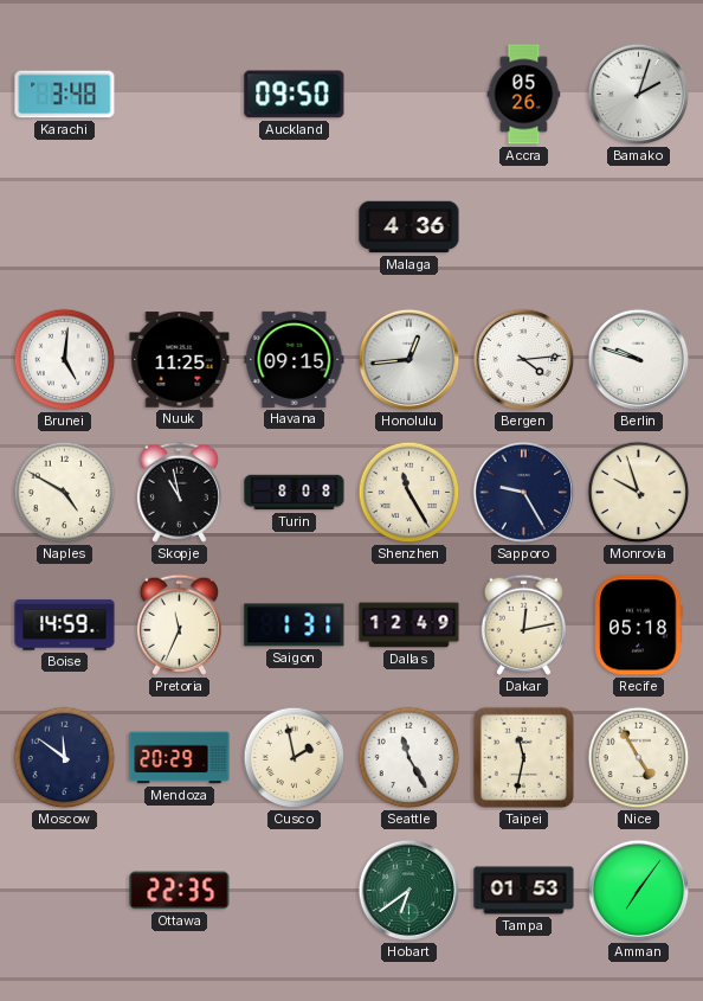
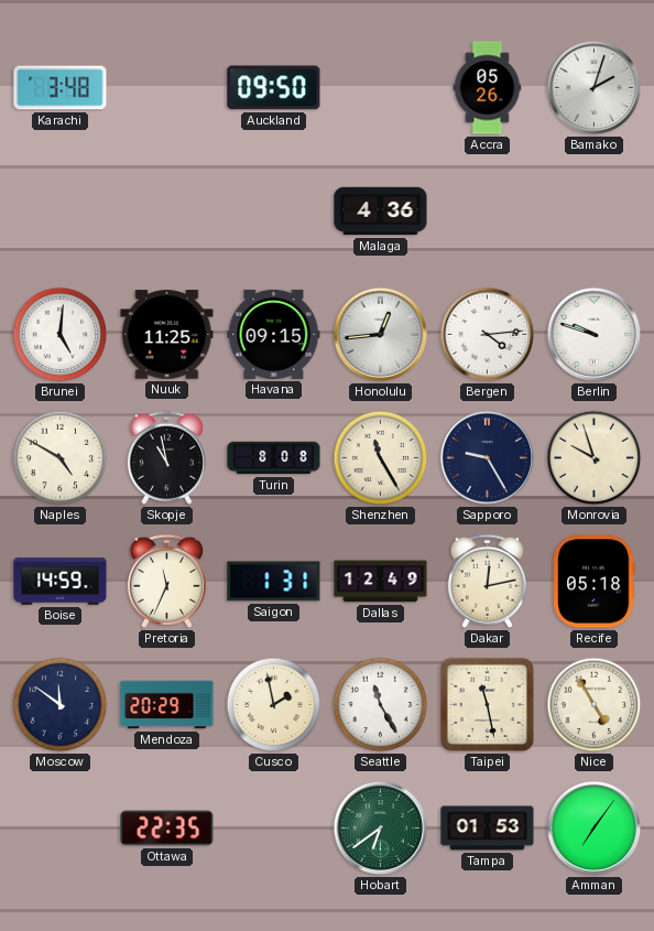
Taipei: 11:32 -> 11:28 (487, 704)
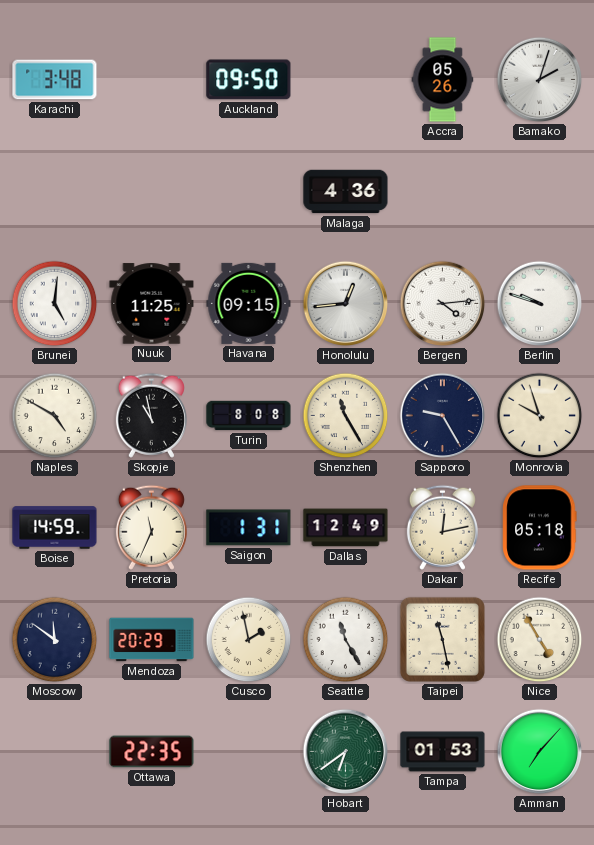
Amman: 7:06 -> 7:07 (540, 752)
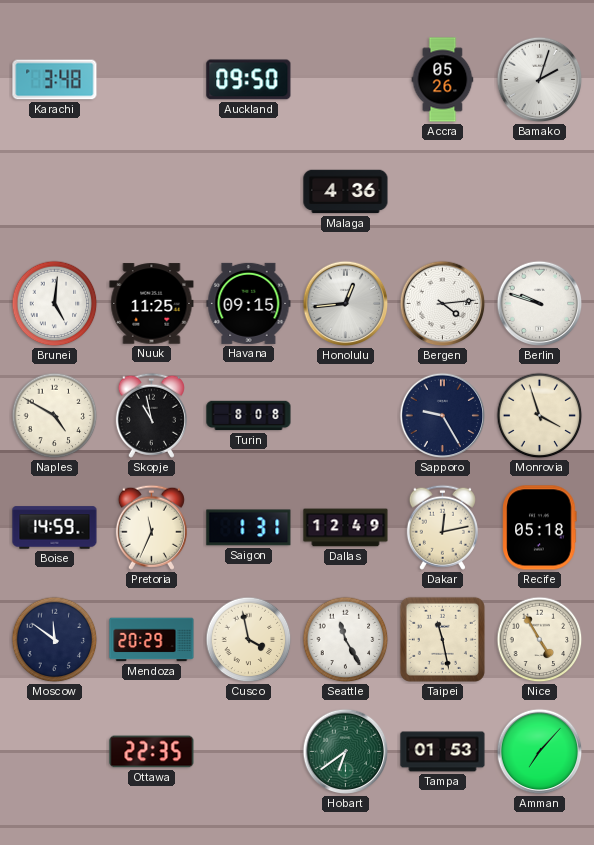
Shenzhen: 11:25 -> none (346, 416)
Monrovia: 9:57 -> 3:57 (540, 416)
Cusco: 1:58 -> 3:58 (249, 640)
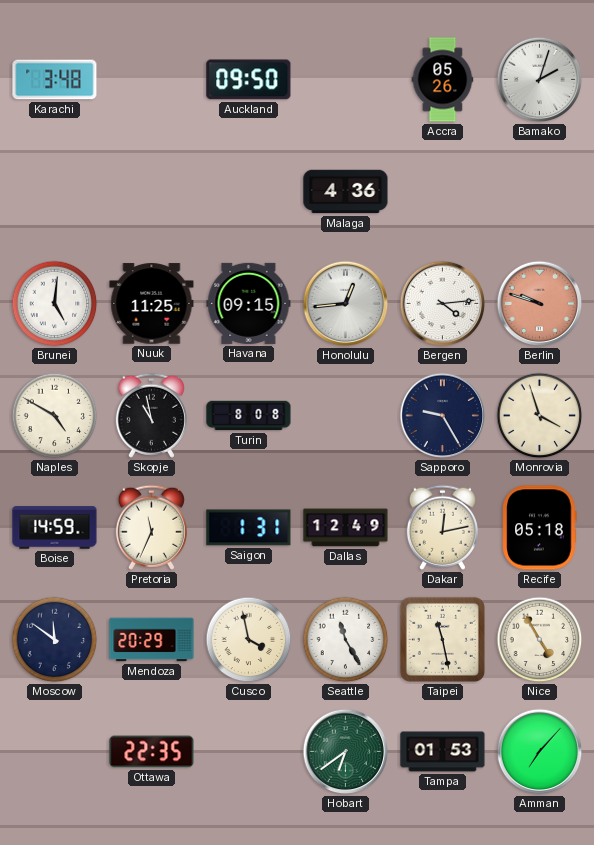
Berlin dial: white -> salmon (540, 304)
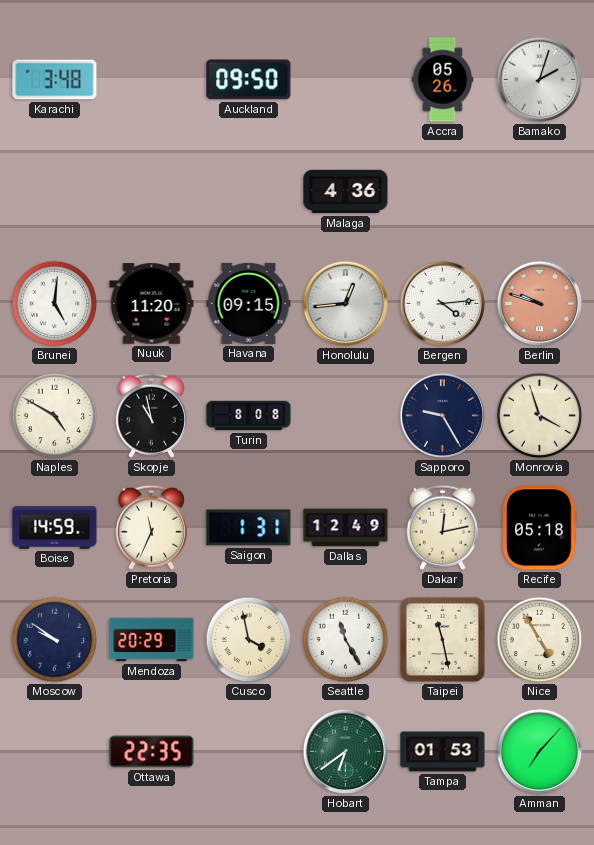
Nuuk: 11:25 -> 11:20 (152, 304)
Moscow: 11:51 -> 9:51 (55, 640)
